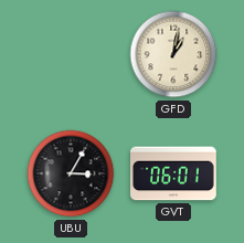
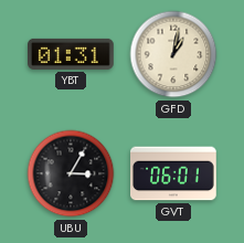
YBT: none -> 01:31 (72, 54)
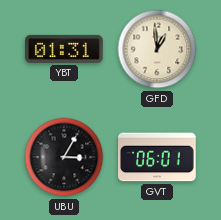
GFD: 1:02 -> 12:59 (157, 49)
